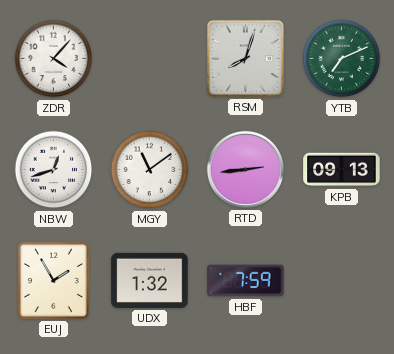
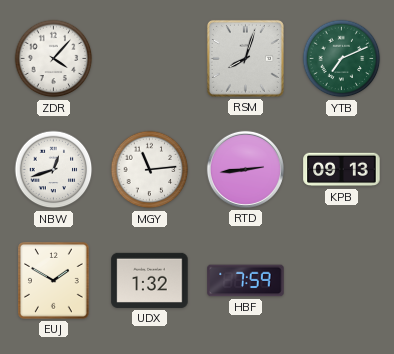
MGY: 11:09 -> 11:14 (150, 170)
EUJ: 1:55 -> 1:50 (54, 281)
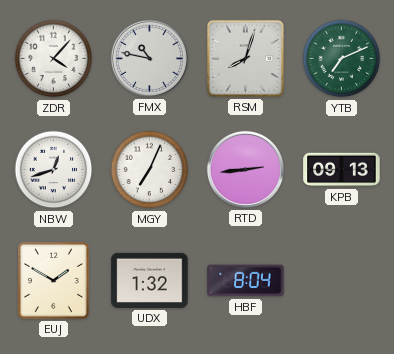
FMX: none -> 10:47 (149, 58)
MGY: 11:14 -> 7:04 (150, 170)
HBF: 7:59 -> 8:04 (246, 281)
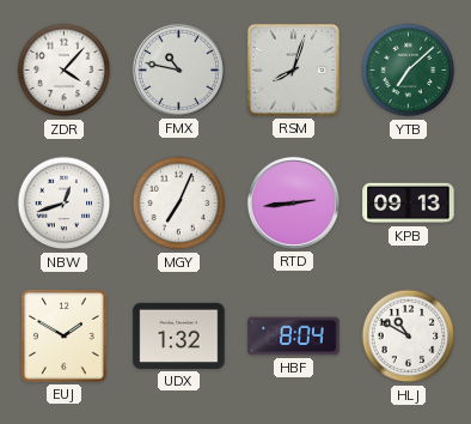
YTB: 7:11 -> 7:08 (409, 71)
HLJ: none -> 10:50 (409, 337)
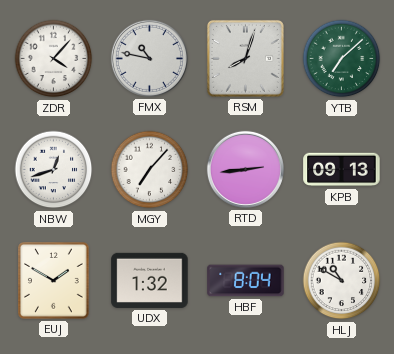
MGY: 7:04 -> 7:07 (150, 170)
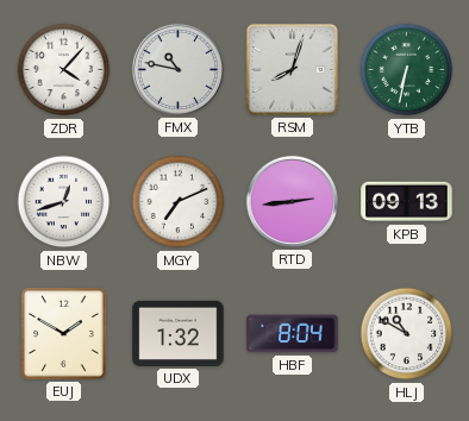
YTB: 7:08 -> 6:32 (407, 70)
MGY: 7:07 -> 7:11 (179, 202)
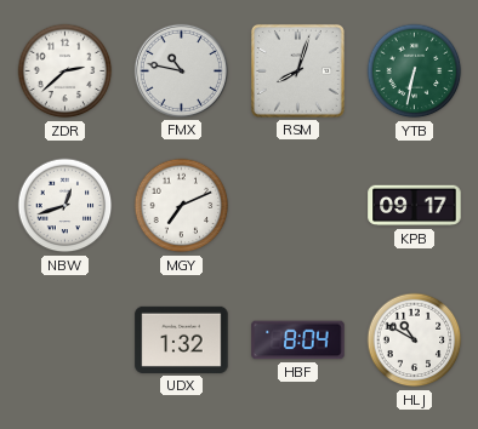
ZDR: 4:07 -> 2:38 (66, 71)
RTD: 2:44 -> none (292, 201)
KPB: 09:13 -> 09:17 (415, 206)
EUJ: 1:50 -> none (64, 334)
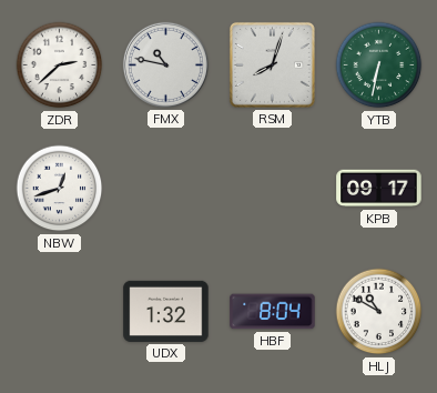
MGY: 7:11 -> none (182, 206)
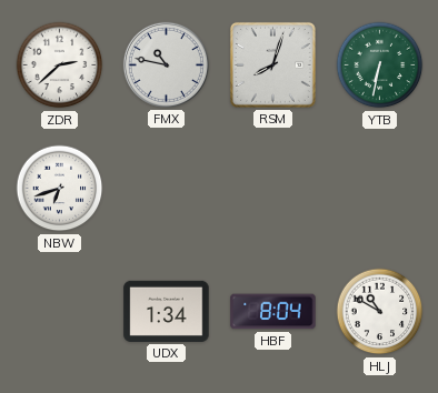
NBW: 12:42 -> 6:42 (60, 189)
KPB: 09:17 -> none (379, 189)
UDX: 1:32 -> 1:34 (167, 311)
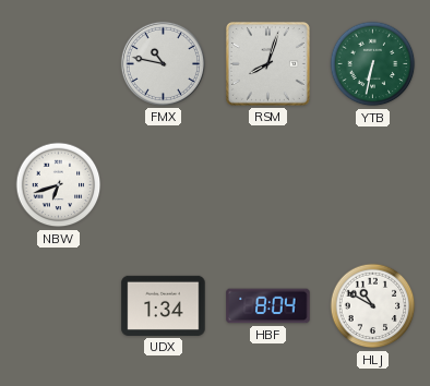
ZDR: 2:38 -> none (60, 65)
